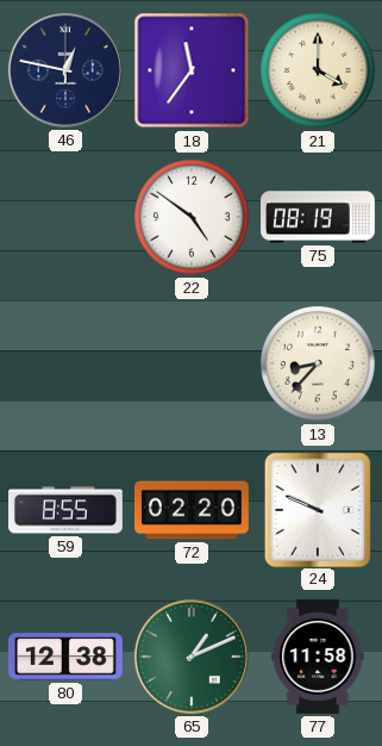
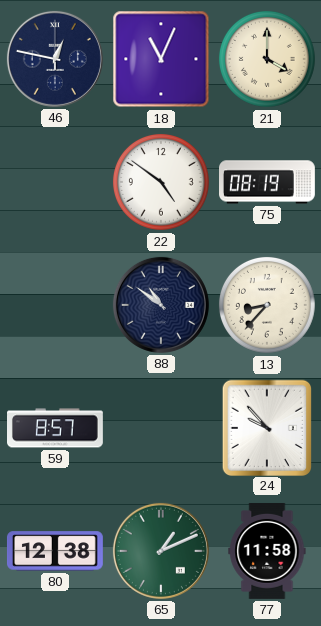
18: 11:36 -> 11:04 (161, 59)
88: none -> 10:51 (161, 305)
59: 8:55 -> 8:57 (56, 428)
72: 02:20 -> none (193, 510)
24: 9:49 -> 9:53 (266, 427)
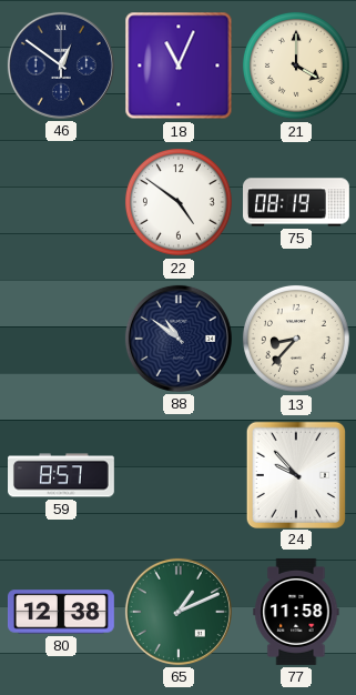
46: 12:47 -> 12:51 (61, 66)
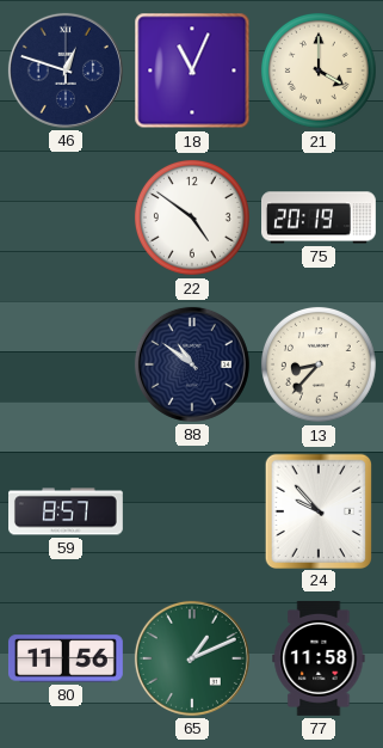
46: 12:51 -> 12:48 (66, 70)
75: 08:19 -> 20:19 (320, 217)
80: 12:38 -> 11:56 (66, 658)
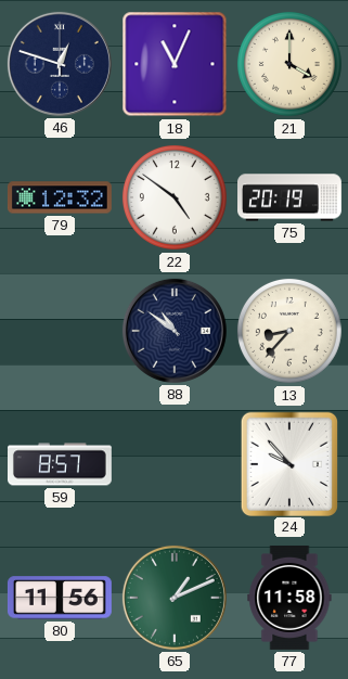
79: none -> 12:32 (60, 197)
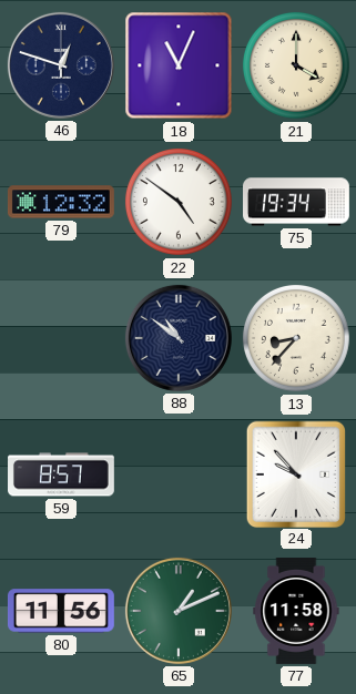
75: 20:19 -> 19:34 (297, 202)
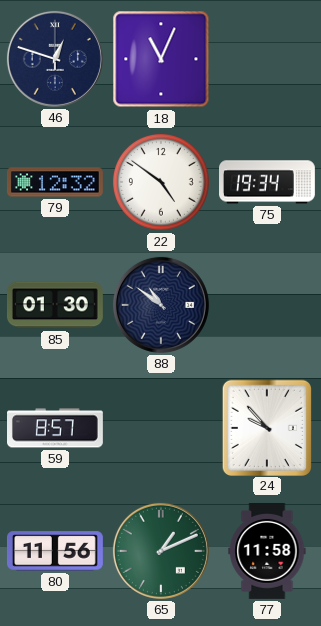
21: 4:00 -> none (296, 65)
85: none -> 01:30 (55, 305)
13: 8:37 -> none (296, 338)
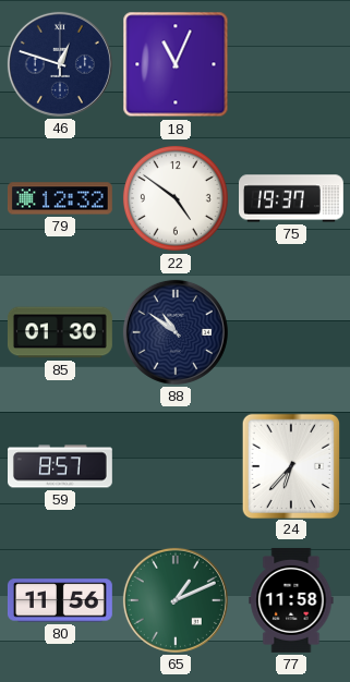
75: 19:34 -> 19:37 (292, 198)
24: 9:53 -> 6:37 (290, 465)
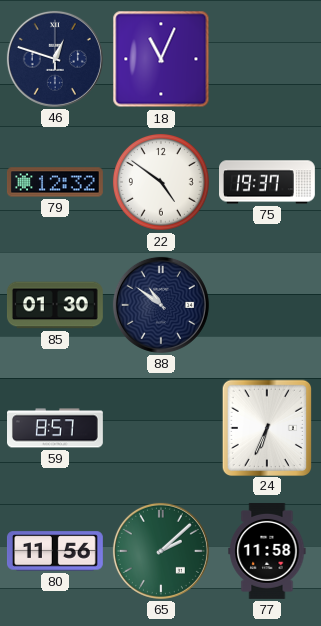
24: 6:37 -> 6:34 (266, 427)
65: 1:11 -> 2:08 (161, 551)
